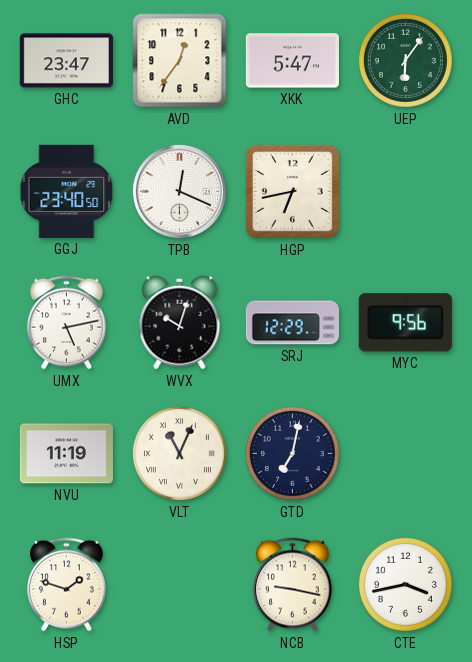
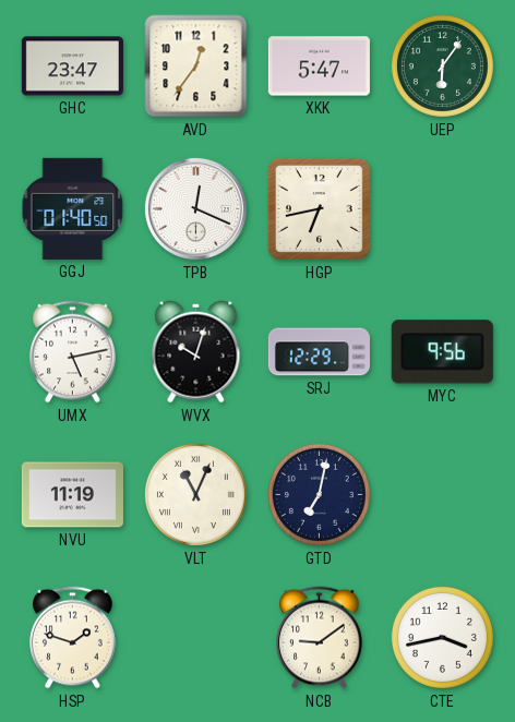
GGJ: 23:40 -> 01:40 (73, 208)
NCB: 9:17 -> 9:09 (320, 638)
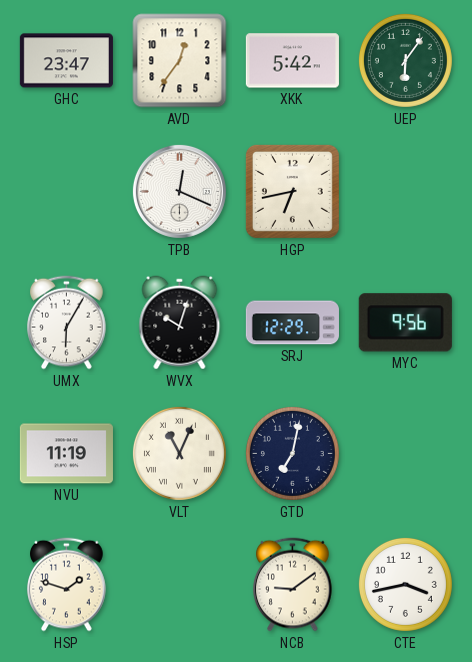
XKK: 5:47 -> 5:42 (292, 61)
GGJ: 01:40 -> none (73, 208)
UMX: 5:13 -> 6:05 (67, 323)
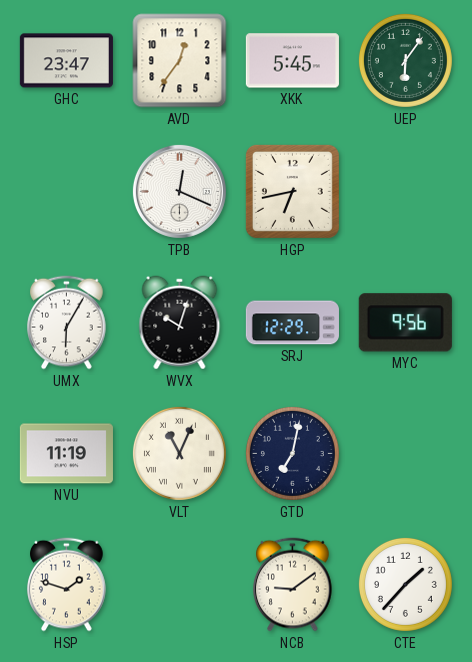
XKK: 5:42 -> 5:45 (292, 61)
CTE: 3:43 -> 1:37 (405, 584)
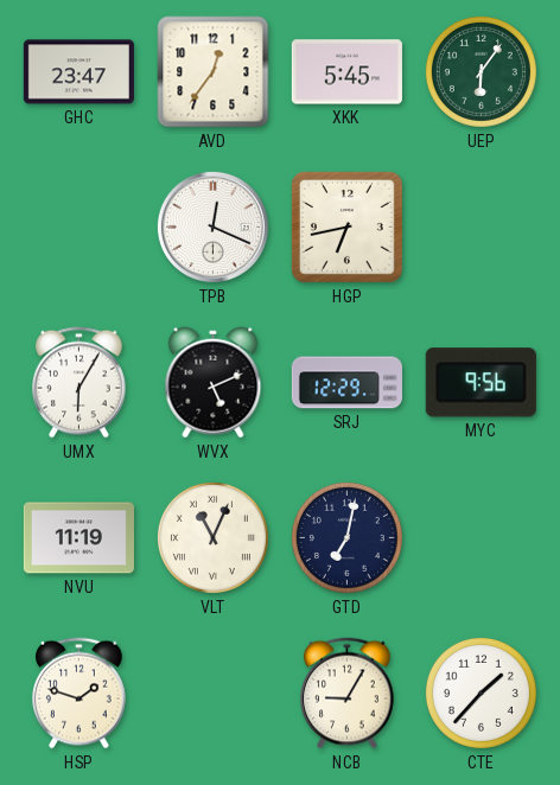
WVX: 10:03 -> 5:11 (214, 383)
NCB: 9:09 -> 9:05 (348, 694)
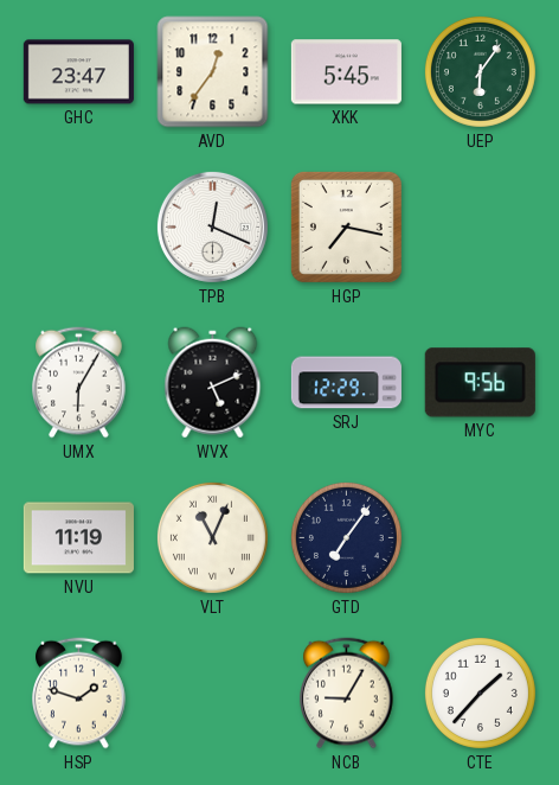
HGP: 6:43 -> 7:17 (346, 226)
GTD: 7:02 -> 7:06 (346, 537)
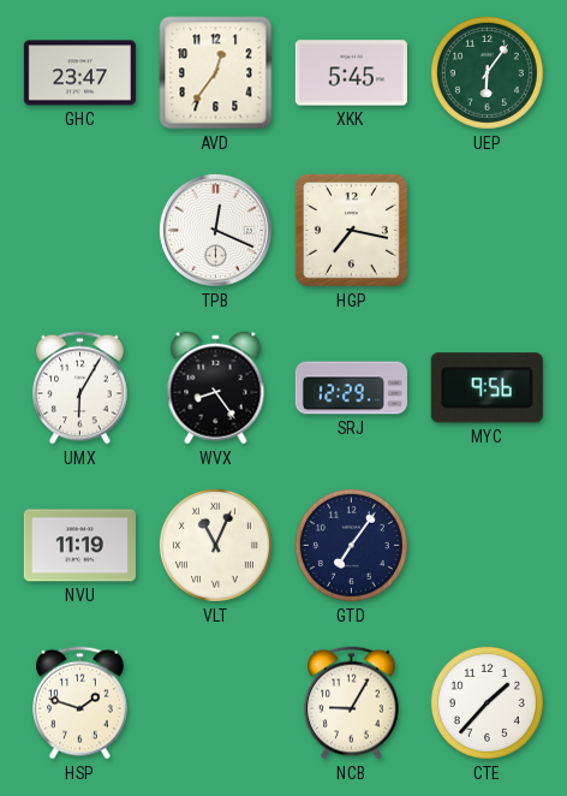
WVX: 5:11 -> 8:24 (216, 388)
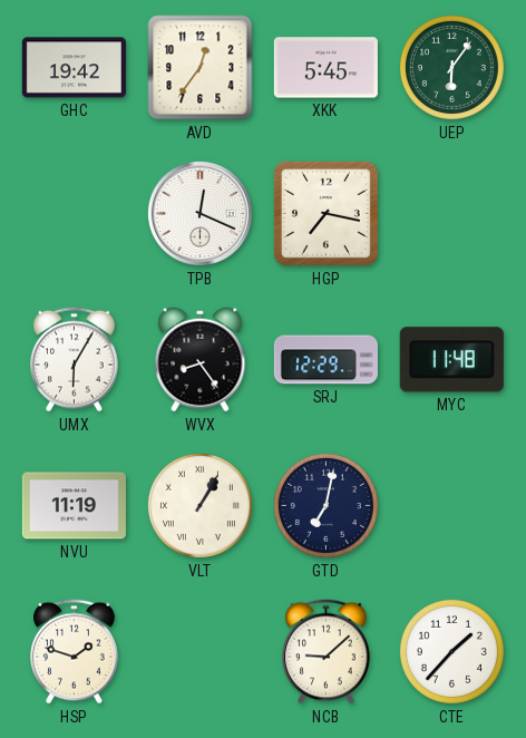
GHC: 23:47 -> 19:42 (74, 68)
MYC: 9:56 -> 11:48 (451, 360)
VLT: 11:04 -> 1:05 (199, 505)
GTD: 7:06 -> 7:02 (325, 505)
NCB: 9:05 -> 9:08 (327, 652)
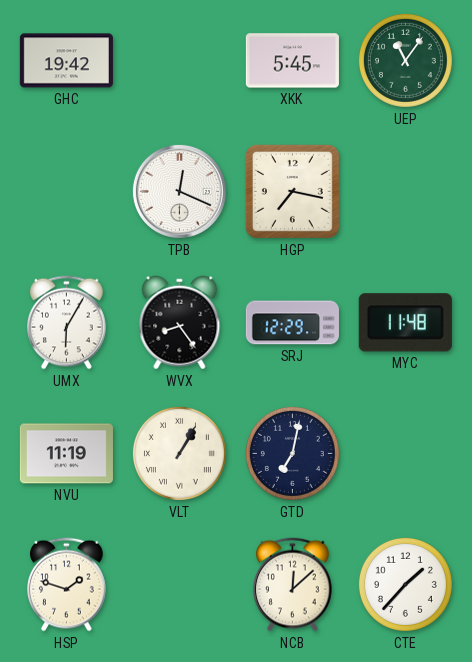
AVD: 12:36 -> none (201, 68)
UEP: 6:06 -> 11:06 (405, 60)
NCB: 9:08 -> 12:08 (293, 585)
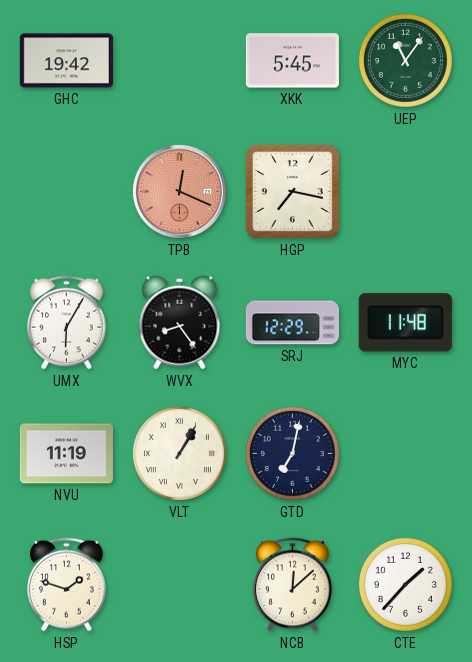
TPB dial: white -> salmon (179, 191)
